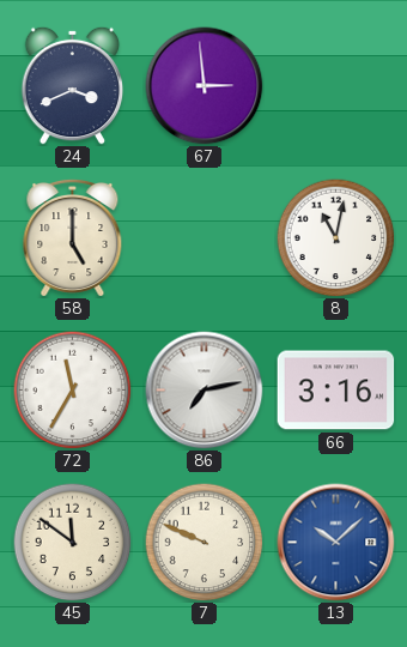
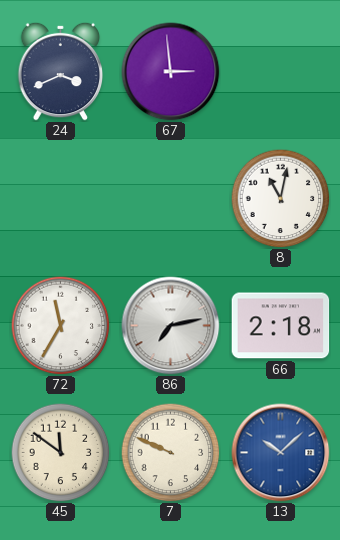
58: 5:00 -> none (73, 237)
66: 3:16 -> 2:18 (281, 326)
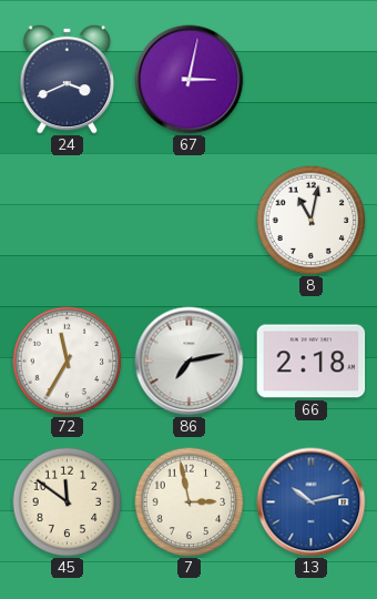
67: 2:59 -> 3:02 (190, 80)
7: 9:49 -> 2:58 (190, 502)
13: 10:08 -> 10:13 (312, 502)
